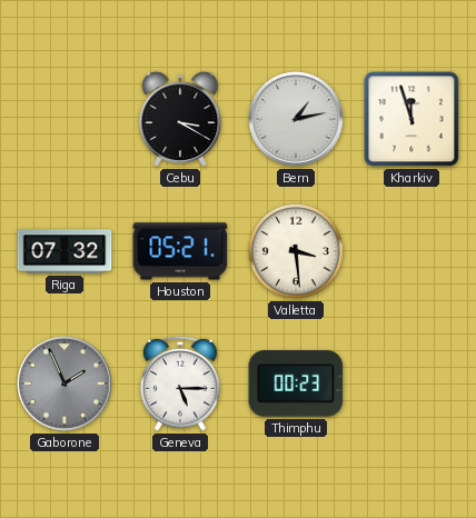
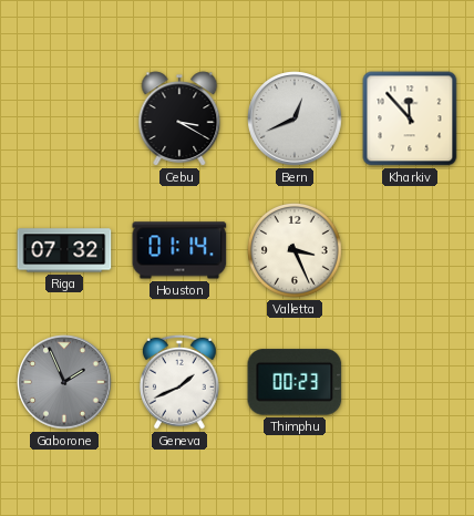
Bern: 1:13 -> 12:41 (295, 118)
Kharkiv: 11:57 -> 11:53 (410, 118)
Houston: 05:21 -> 01:14 (179, 250)
Valletta: 3:29 -> 3:26 (296, 251)
Geneva: 5:15 -> 1:41 (181, 382)
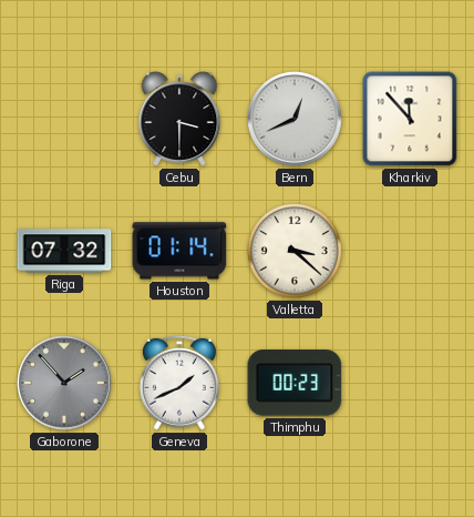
Cebu: 3:20 -> 3:30 (179, 119)
Valletta: 3:26 -> 3:22 (296, 252)
Gaborone: 1:56 -> 1:53 (64, 383)
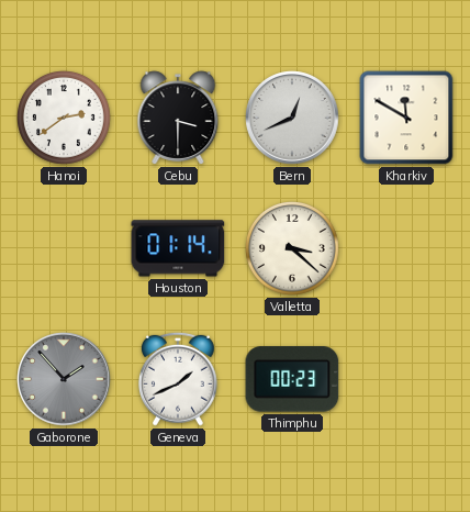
Hanoi: none -> 2:39 (65, 119)
Kharkiv: 11:53 -> 11:50 (406, 118)
Riga: 07:32 -> none (64, 251)
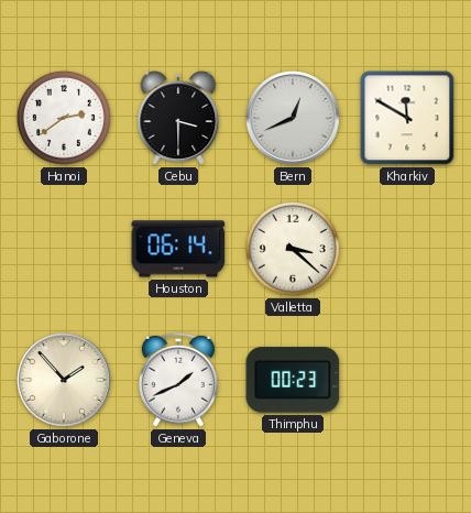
Houston: 01:14 -> 06:14 (178, 249)
Gaborone dial: grey -> cream (64, 380)
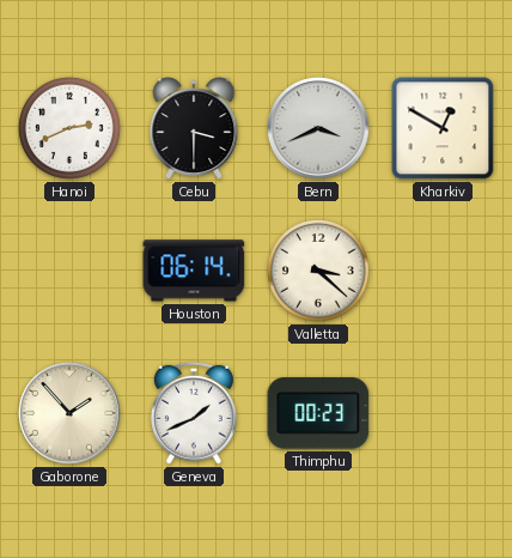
Hanoi: 2:39 -> 2:41 (71, 129)
Bern: 12:41 -> 3:41 (318, 128)
Kharkiv: 11:50 -> 12:50 (443, 128)
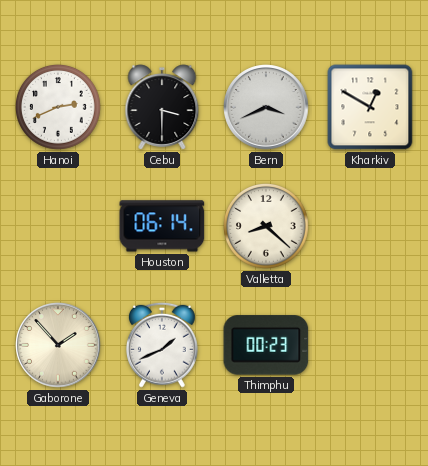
Valletta: 3:22 -> 8:22 (267, 227)
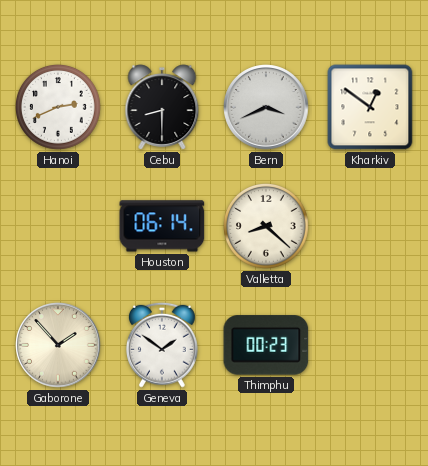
Cebu: 3:30 -> 8:30 (162, 107)
Kharkiv: 12:50 -> 12:51 (370, 107)
Geneva: 1:41 -> 1:51 (163, 345)
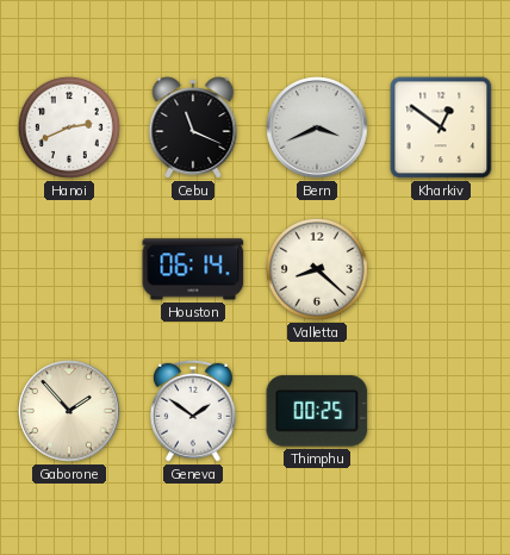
Cebu: 8:30 -> 11:19 (193, 127)
Thimphu: 00:23 -> 00:25 (317, 411)
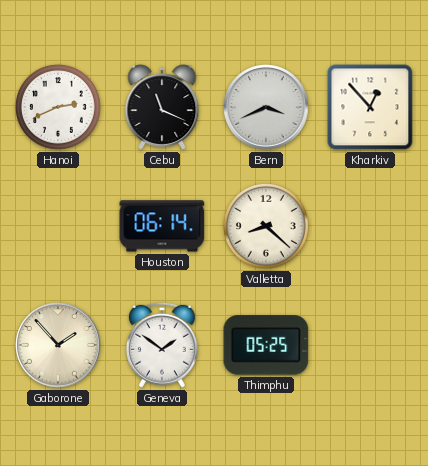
Kharkiv: 12:51 -> 12:53 (370, 107)
Thimphu: 00:25 -> 05:25 (266, 345)
